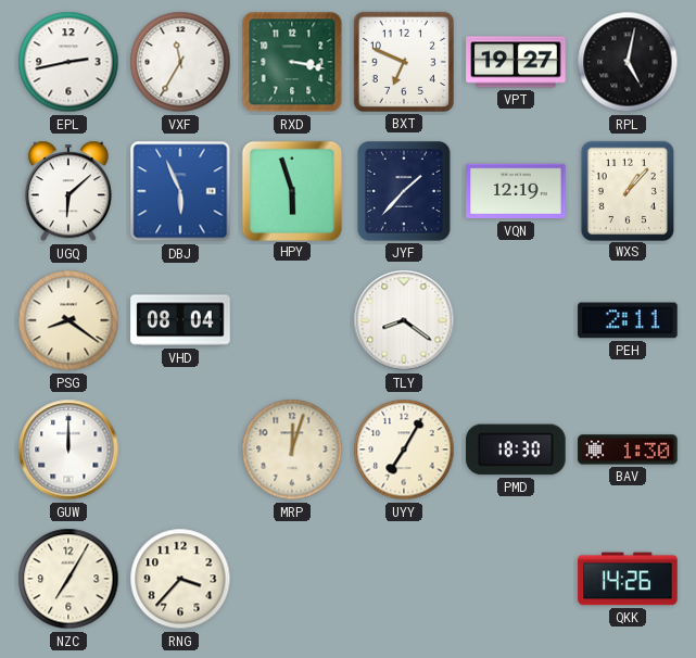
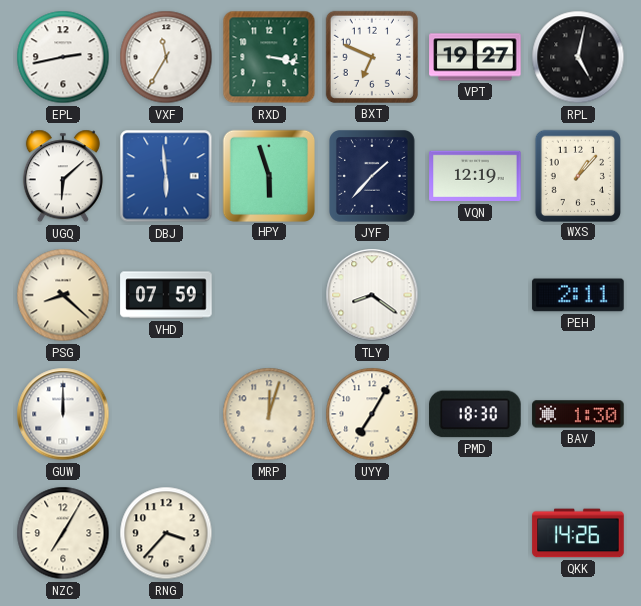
DBJ: 5:56 -> 5:59 (166, 176)
PSG: 8:21 -> 8:22 (63, 295)
VHD: 08:04 -> 07:59 (166, 295)
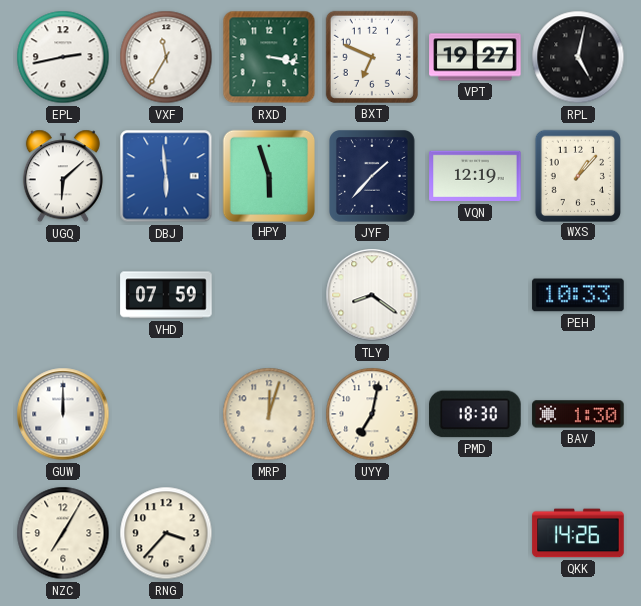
PSG: 8:22 -> none (63, 295)
PEH: 2:11 -> 10:33 (578, 295)
UYY: 7:05 -> 7:02 (372, 414)
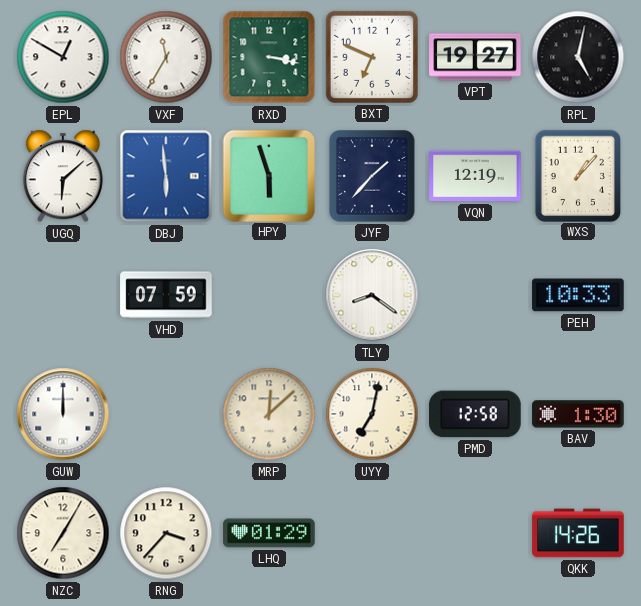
EPL: 2:43 -> 12:50 (63, 57)
MRP: 12:03 -> 12:08 (269, 414)
PMD: 18:30 -> 12:58 (475, 414)
LHQ: none -> 01:29 (269, 533)
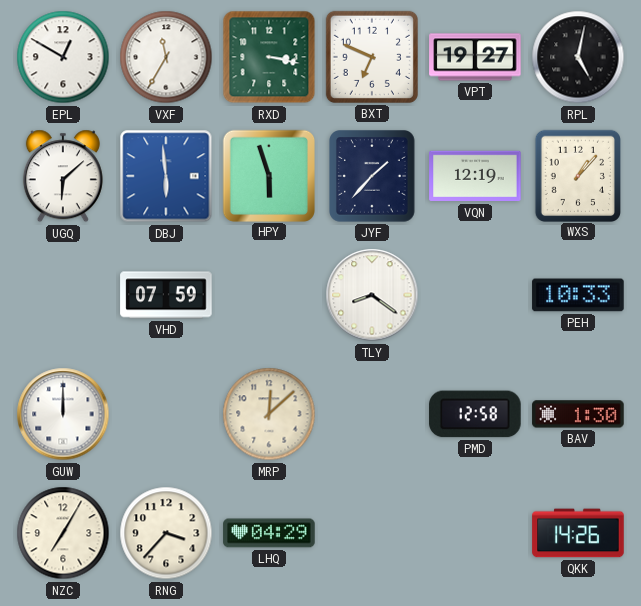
UYY: 7:02 -> none (372, 414)
LHQ: 01:29 -> 04:29 (269, 533)
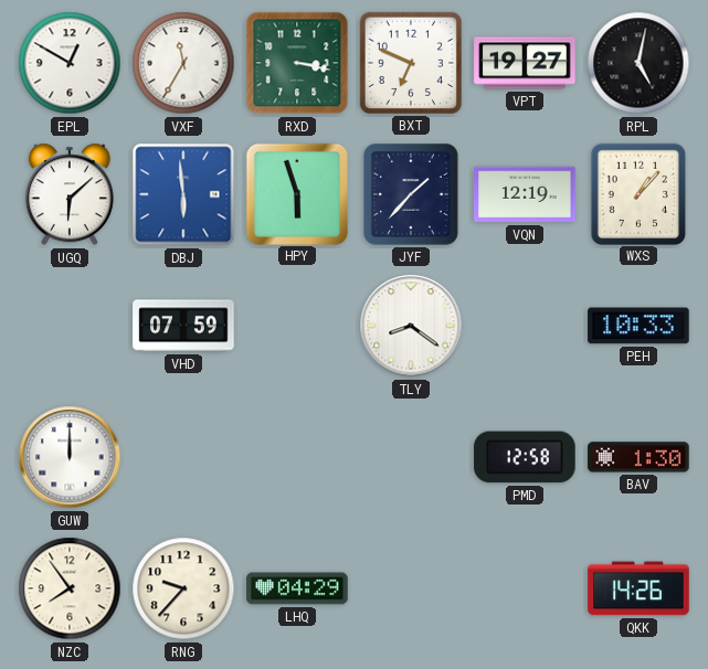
MRP: 12:08 -> none (269, 414)
NZC: 7:05 -> 7:54 (70, 588)
RNG: 3:37 -> 9:37 (183, 588)
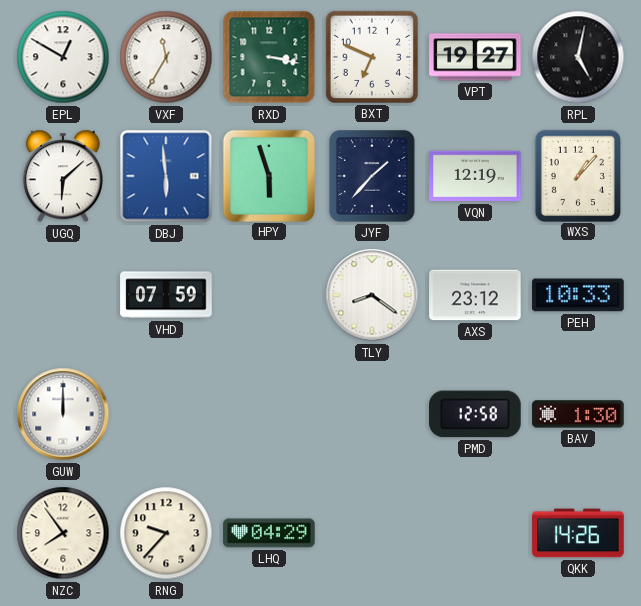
AXS: none -> 23:12 (475, 295)
